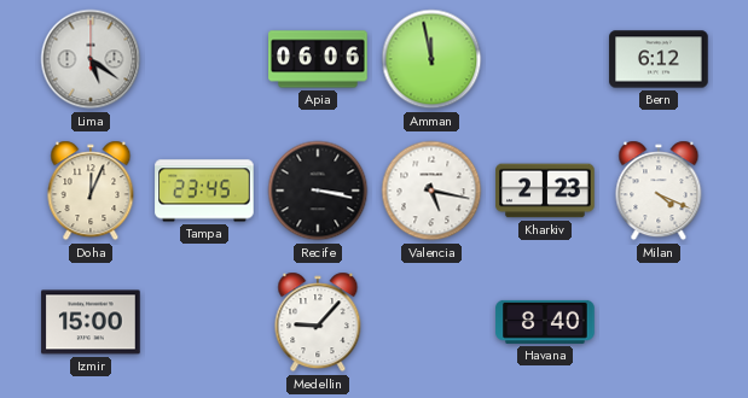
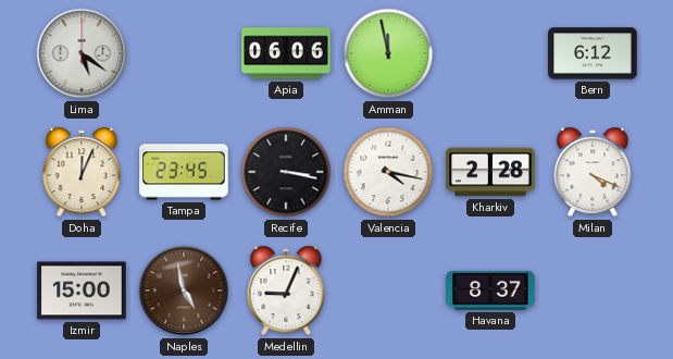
Valencia: 5:17 -> 4:17 (388, 172)
Kharkiv: 2:23 -> 2:28 (490, 172)
Naples: none -> 4:58 (184, 290)
Medellin: 9:07 -> 9:04 (286, 290)
Havana: 8:40 -> 8:37 (490, 290)
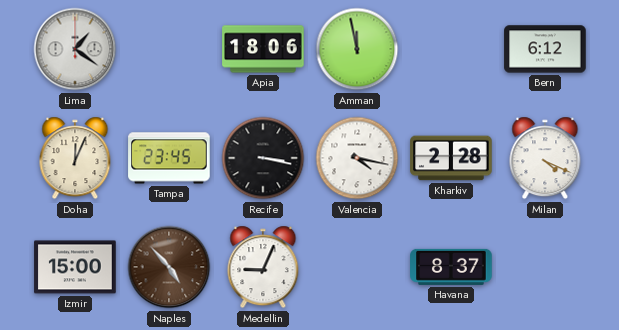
Lima: 5:21 -> 1:21 (75, 49)
Apia: 06:06 -> 18:06 (263, 49)
Naples: 4:58 -> 4:53 (169, 267)
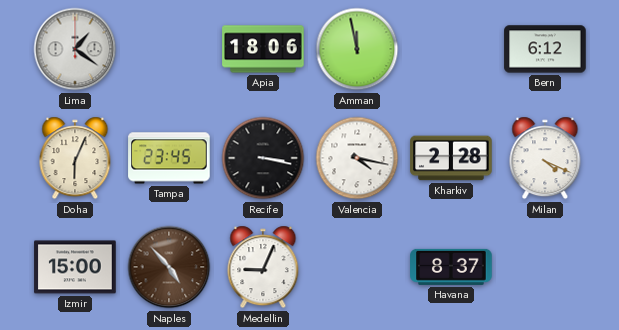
Doha: 12:04 -> 6:04 (75, 158)
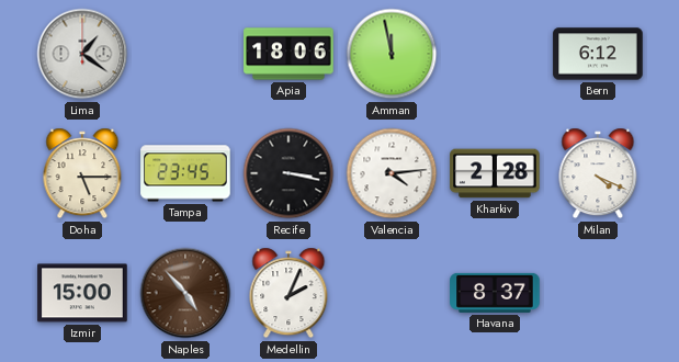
Doha: 6:04 -> 5:15 (82, 173)
Valencia: 4:17 -> 4:14 (392, 173)
Medellin: 9:04 -> 2:04 (288, 293)
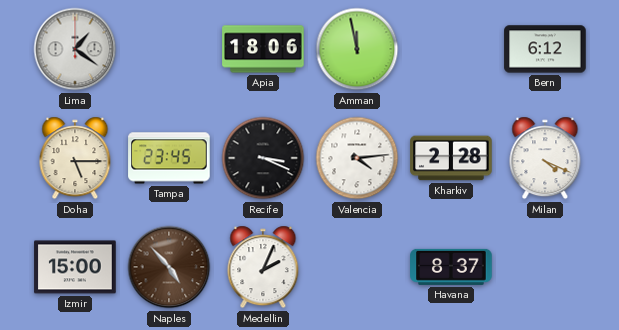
Recife: 3:17 -> 3:19 (263, 158)
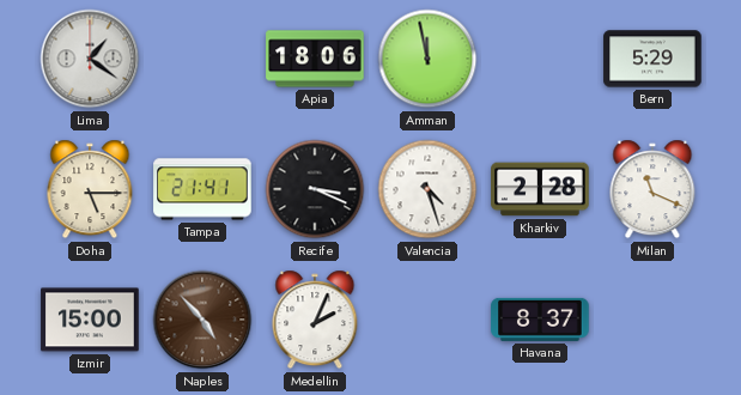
Bern: 6:12 -> 5:29 (652, 59)
Tampa: 23:45 -> 21:41 (202, 189)
Valencia: 4:14 -> 4:27 (427, 189)
Milan: 4:19 -> 11:19 (652, 189)
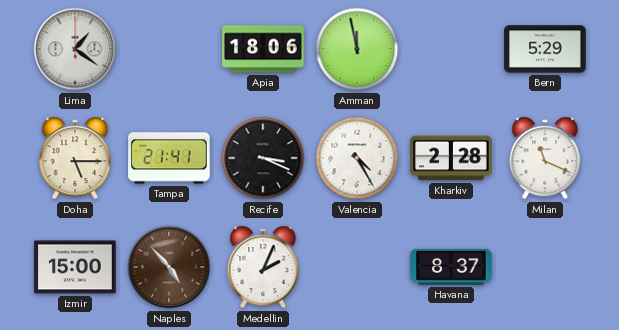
Valencia: 4:27 -> 4:25 (357, 158)
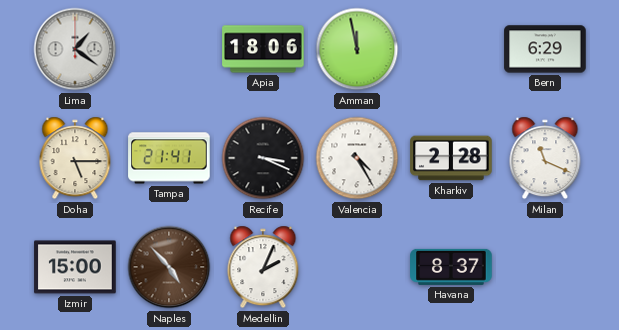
Bern: 5:29 -> 6:29 (545, 49)
